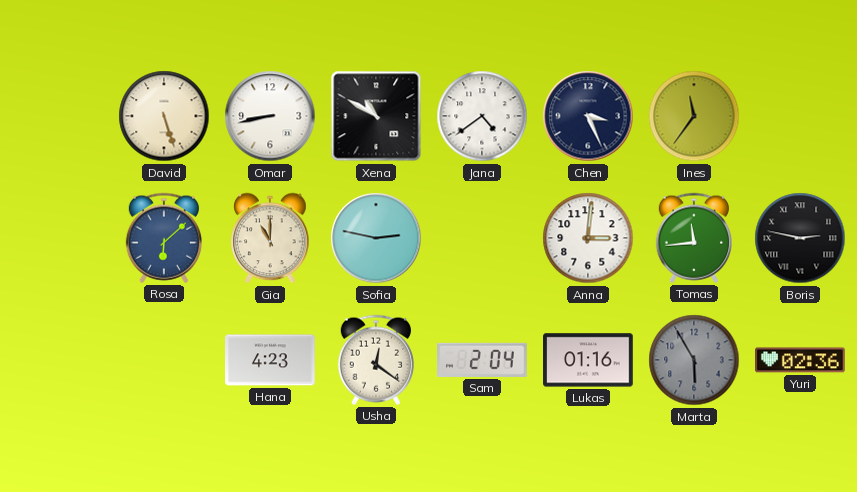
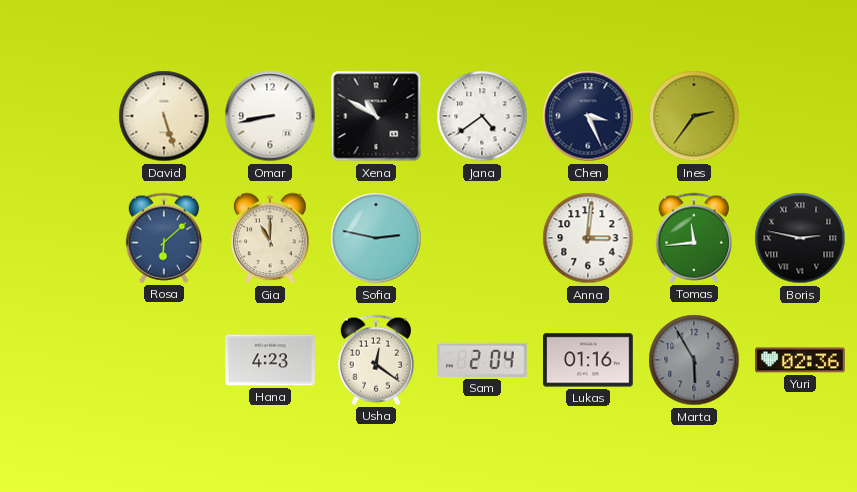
Ines: 11:36 -> 2:36 (694, 116)
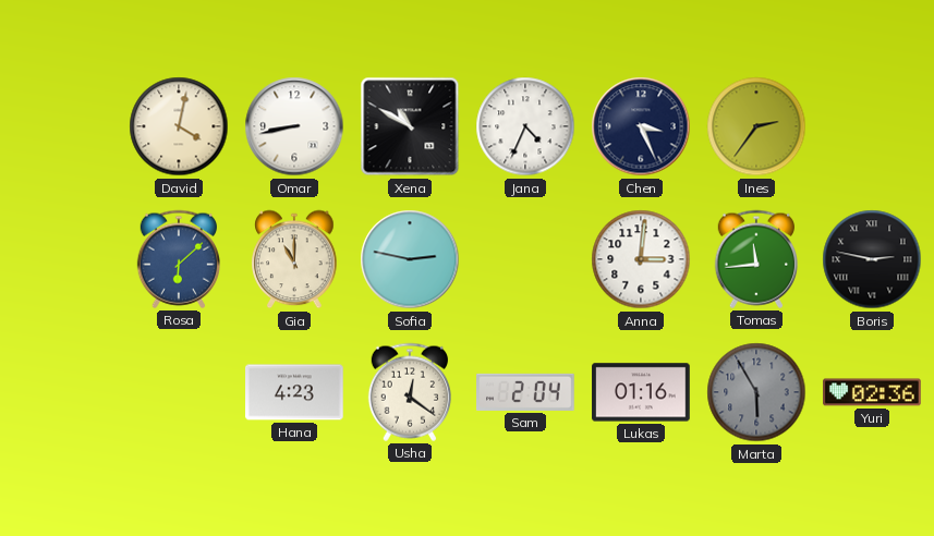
David: 5:27 -> 4:02 (179, 126)
Jana: 4:39 -> 4:34 (525, 126)
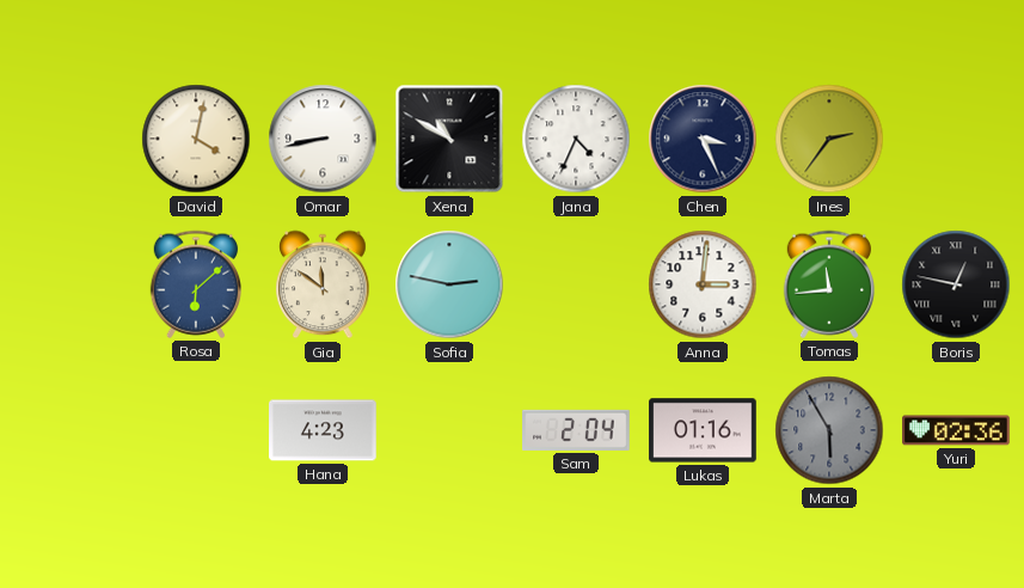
Gia: 11:00 -> 11:51 (323, 284)
Boris: 2:47 -> 12:47 (956, 284)
Usha: 12:21 -> none (409, 392)
